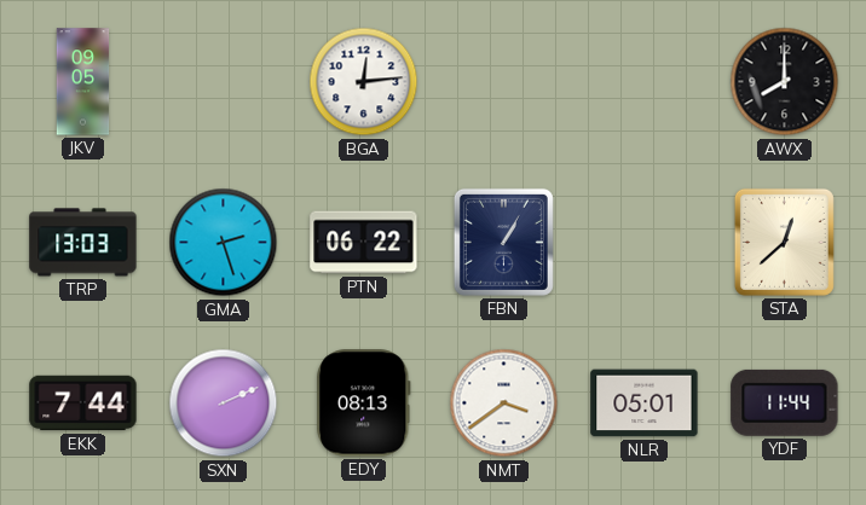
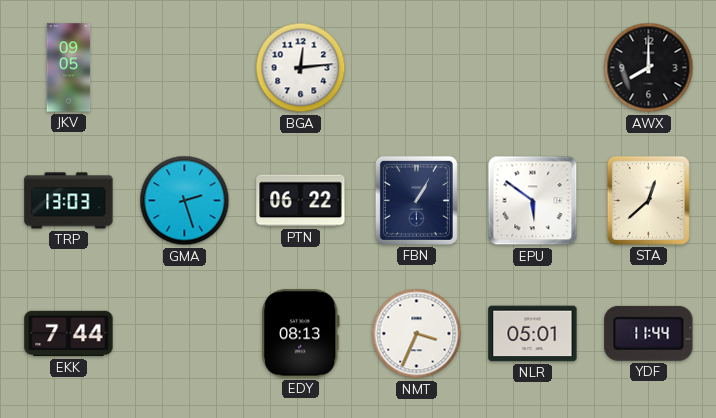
EPU: none -> 5:51 (533, 201)
SXN: 2:11 -> none (224, 404)
NMT: 3:39 -> 3:34 (417, 334)
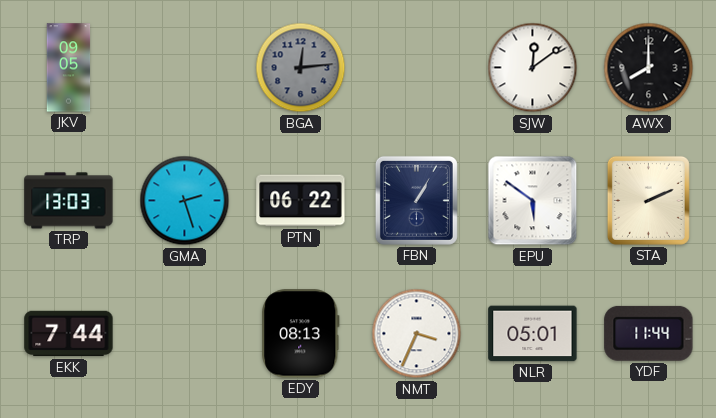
BGA dial: white -> grey (301, 68)
SJW: none -> 12:09 (533, 68)
STA: 12:38 -> 2:11 (648, 200)
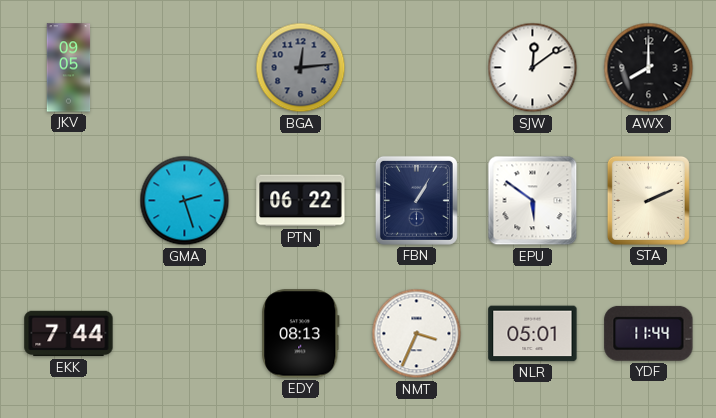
TRP: 13:03 -> none (69, 201)
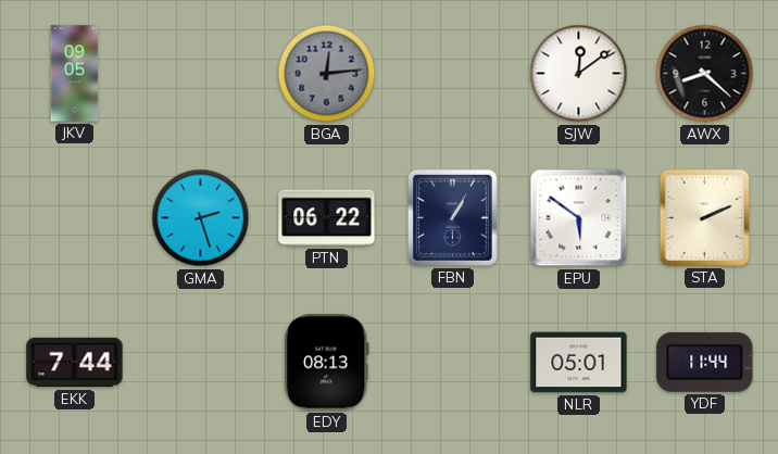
AWX: 8:00 -> 8:22 (705, 74)
NMT: 3:34 -> none (417, 334)
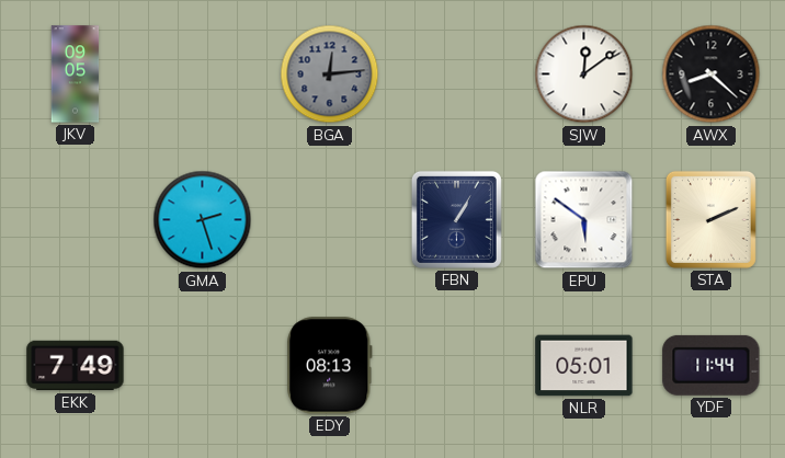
PTN: 06:22 -> none (327, 218)
EKK: 7:44 -> 7:49 (76, 366)
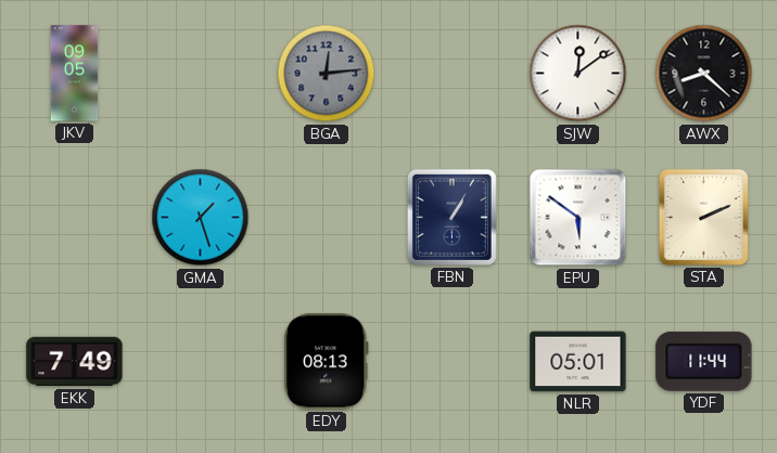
GMA: 2:27 -> 1:27 (201, 218)
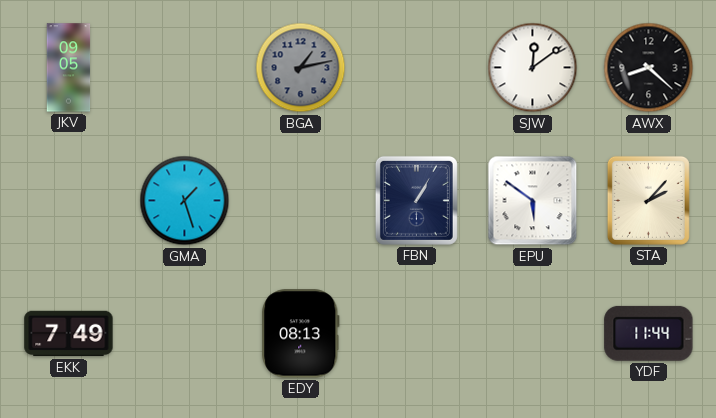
BGA: 12:14 -> 1:13 (301, 68)
STA: 2:11 -> 2:07 (648, 200)
NLR: 05:01 -> none (578, 362)
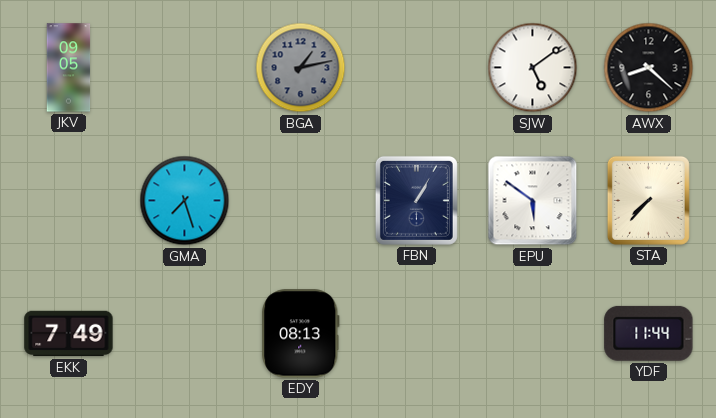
SJW: 12:09 -> 5:09 (533, 68)
GMA: 1:27 -> 7:27 (185, 201)
STA: 2:07 -> 7:37 (648, 200)
